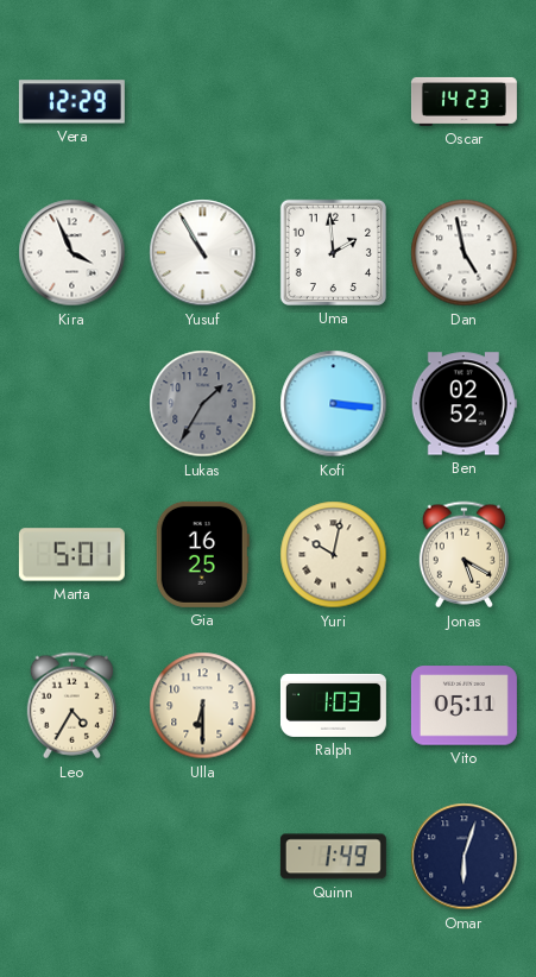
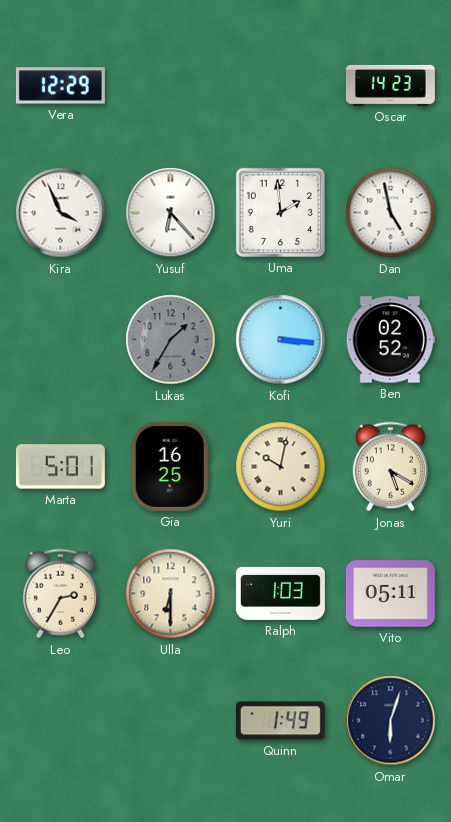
Yusuf: 10:55 -> 6:23 (171, 213)
Leo: 4:35 -> 2:35 (60, 594)
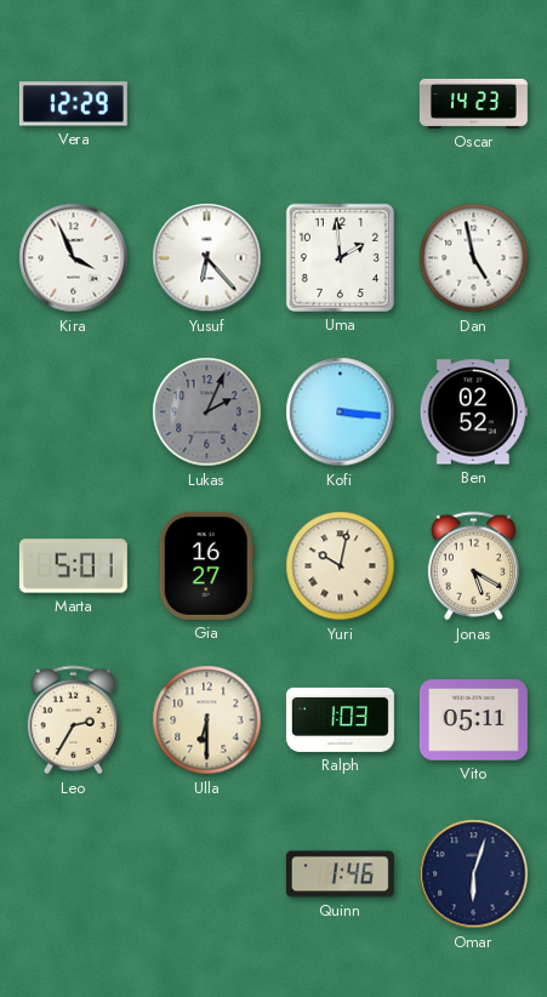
Lukas: 1:35 -> 2:04 (207, 412)
Gia: 16:25 -> 16:27 (206, 565)
Quinn: 1:49 -> 1:46 (340, 874)
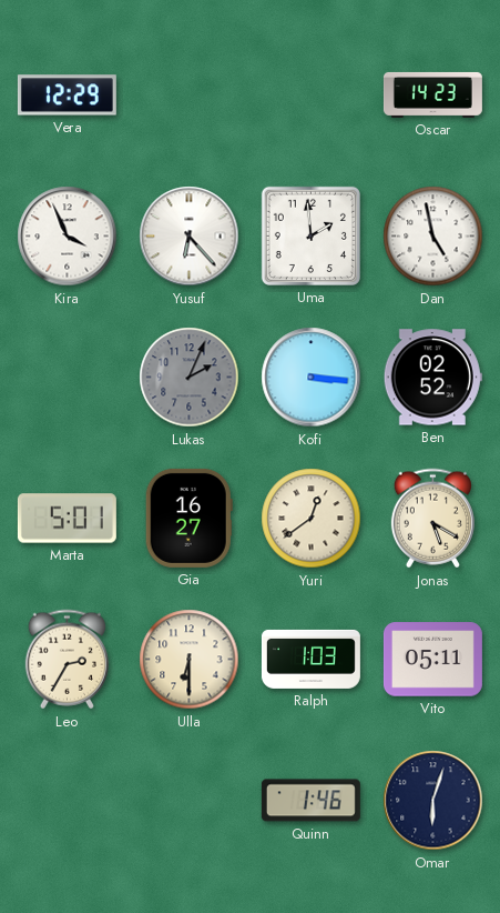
Yuri: 10:02 -> 12:39 (312, 519)
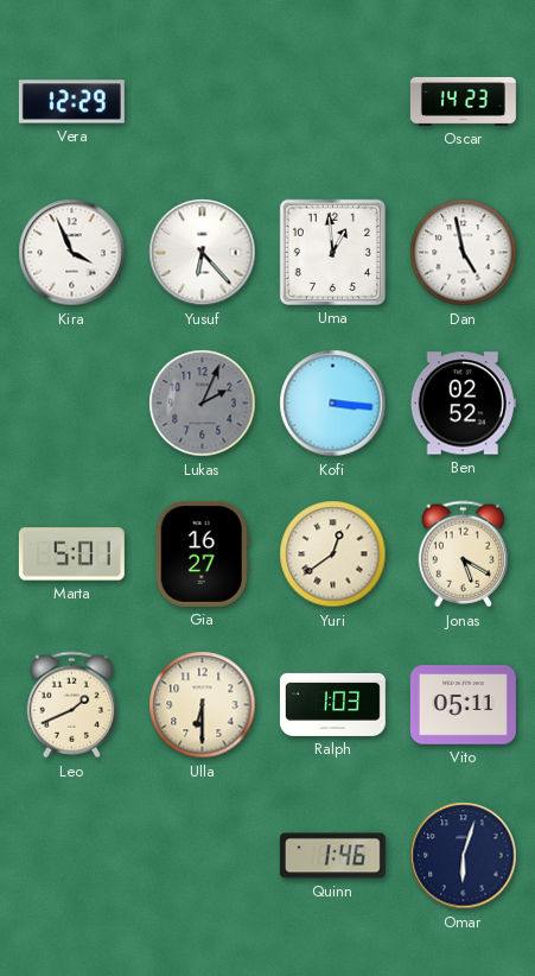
Uma: 1:59 -> 12:59 (332, 252)
Leo: 2:35 -> 1:41 (71, 705)
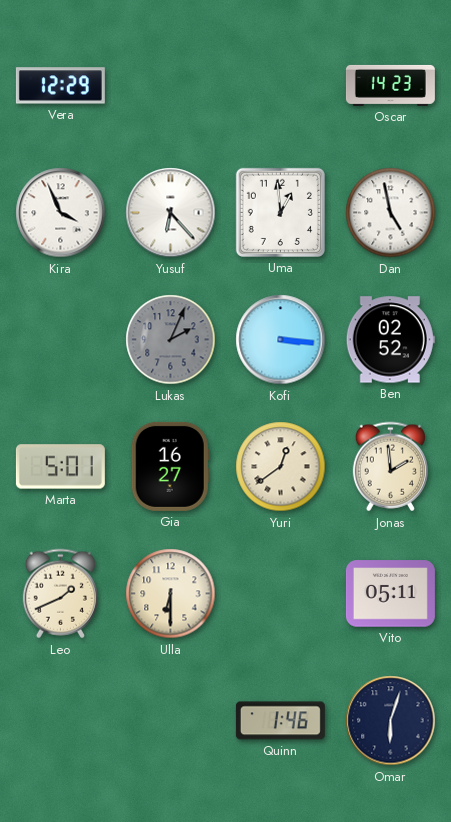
Jonas: 5:20 -> 1:59 (390, 467)
Ralph: 1:03 -> none (332, 704)
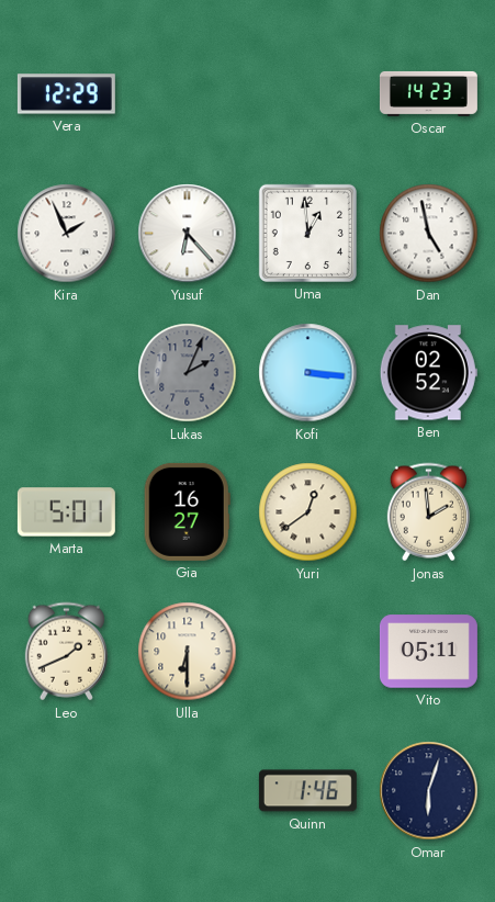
Kira: 3:56 -> 1:56 (67, 234)
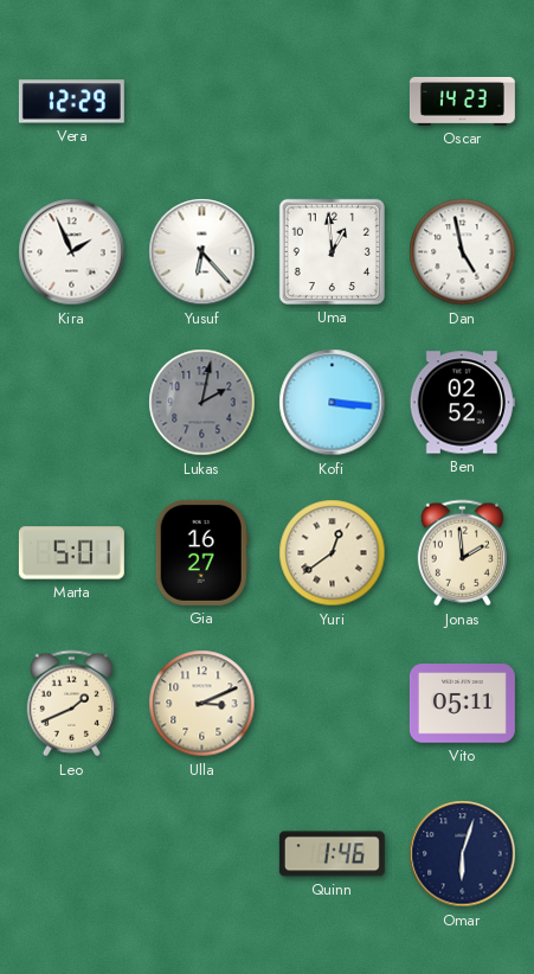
Lukas: 2:04 -> 2:02 (202, 403)
Ulla: 6:30 -> 3:11 (202, 704)
